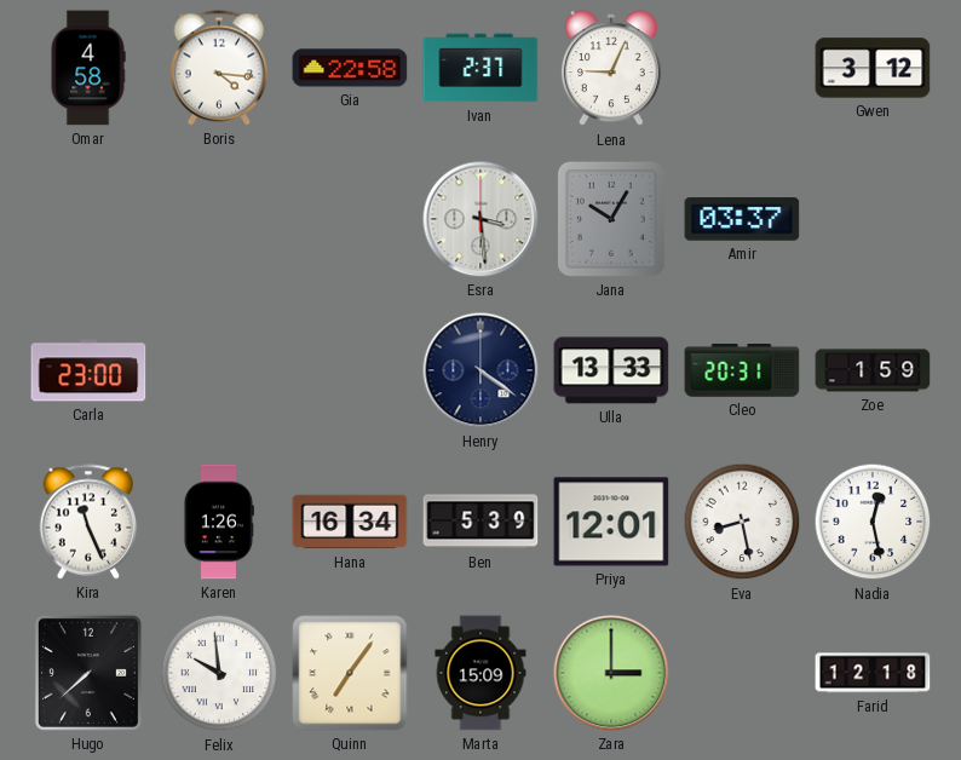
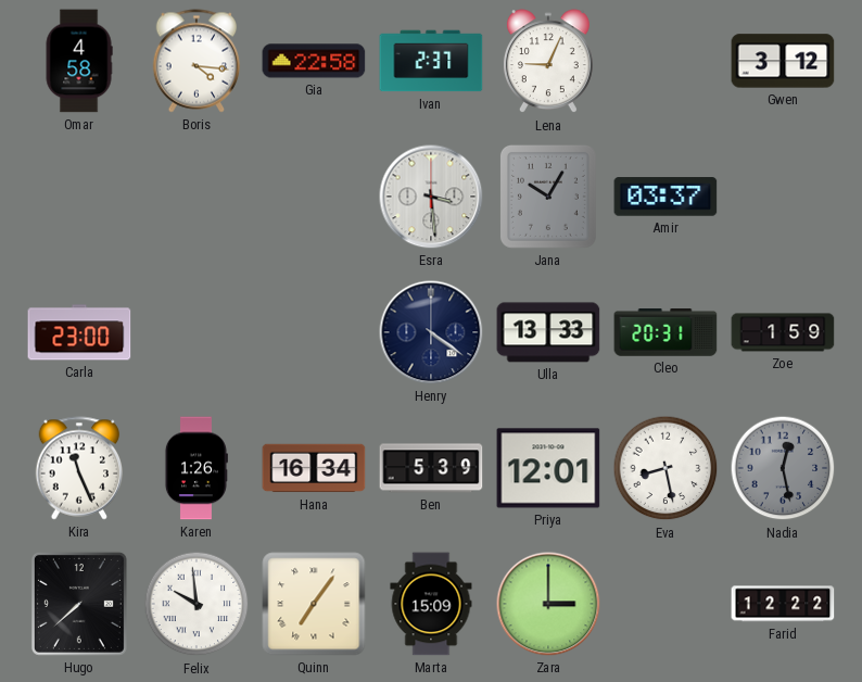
Nadia dial: white -> grey (783, 468)
Farid: 12:18 -> 12:22 (783, 604)
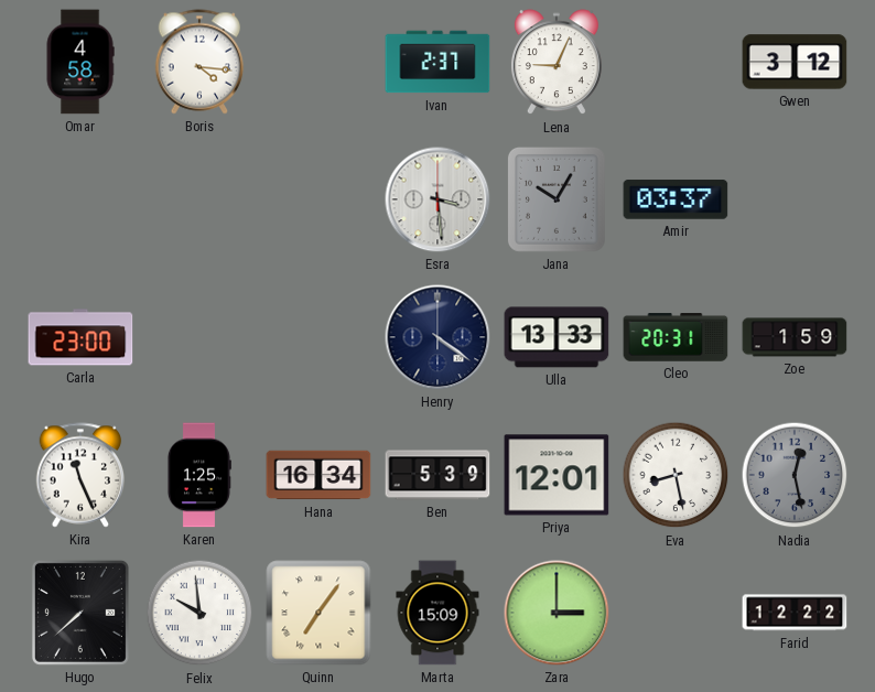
Gia: 22:58 -> none (314, 61)
Karen: 1:26 -> 1:25 (198, 475)
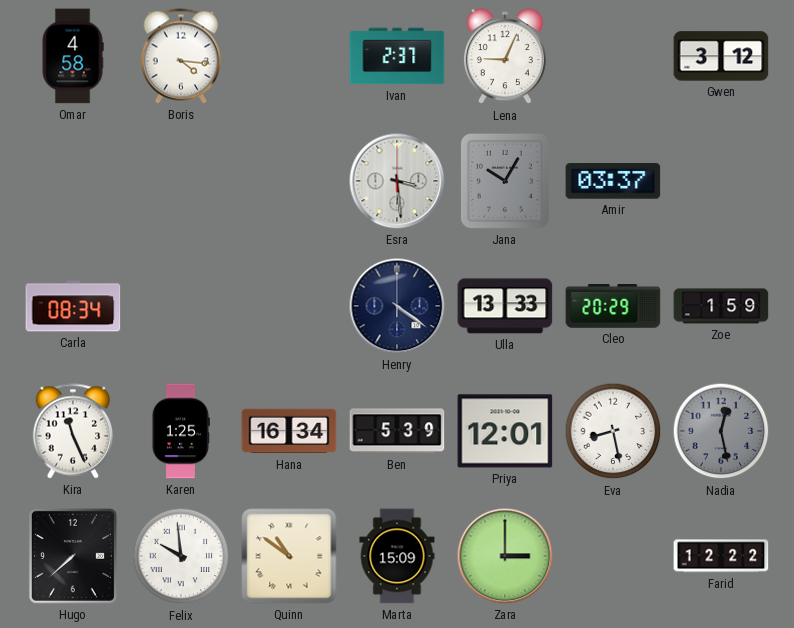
Carla: 23:00 -> 08:34 (73, 306)
Cleo: 20:31 -> 20:29 (613, 306)
Quinn: 7:06 -> 10:51 (289, 556)
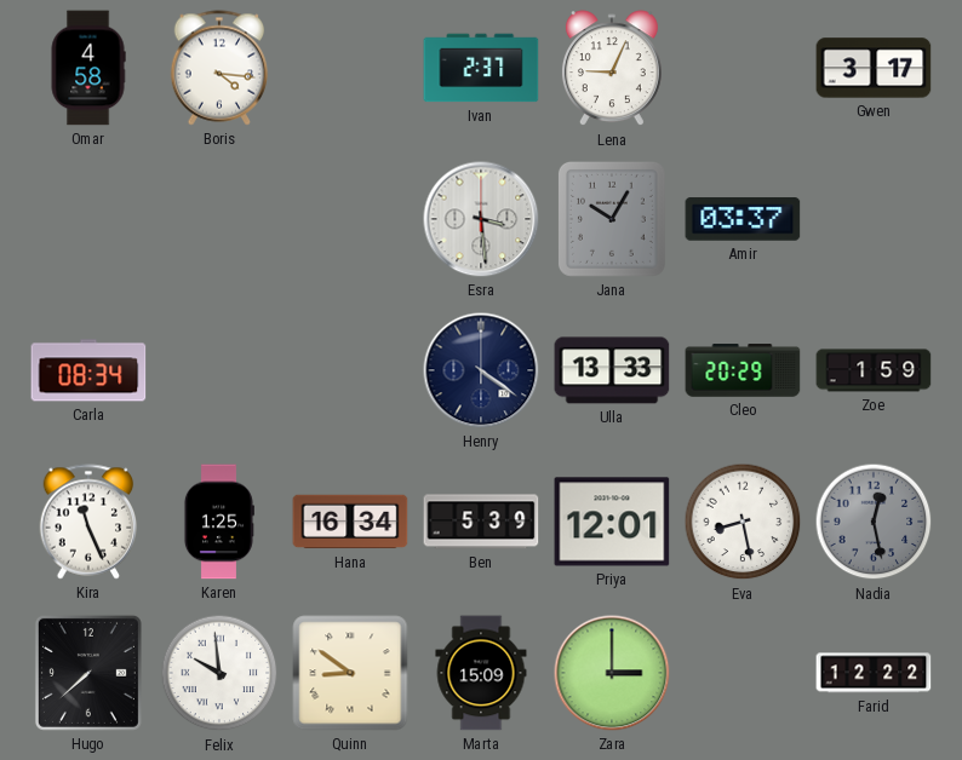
Gwen: 3:12 -> 3:17 (874, 68)
Quinn: 10:51 -> 8:51 (350, 673)
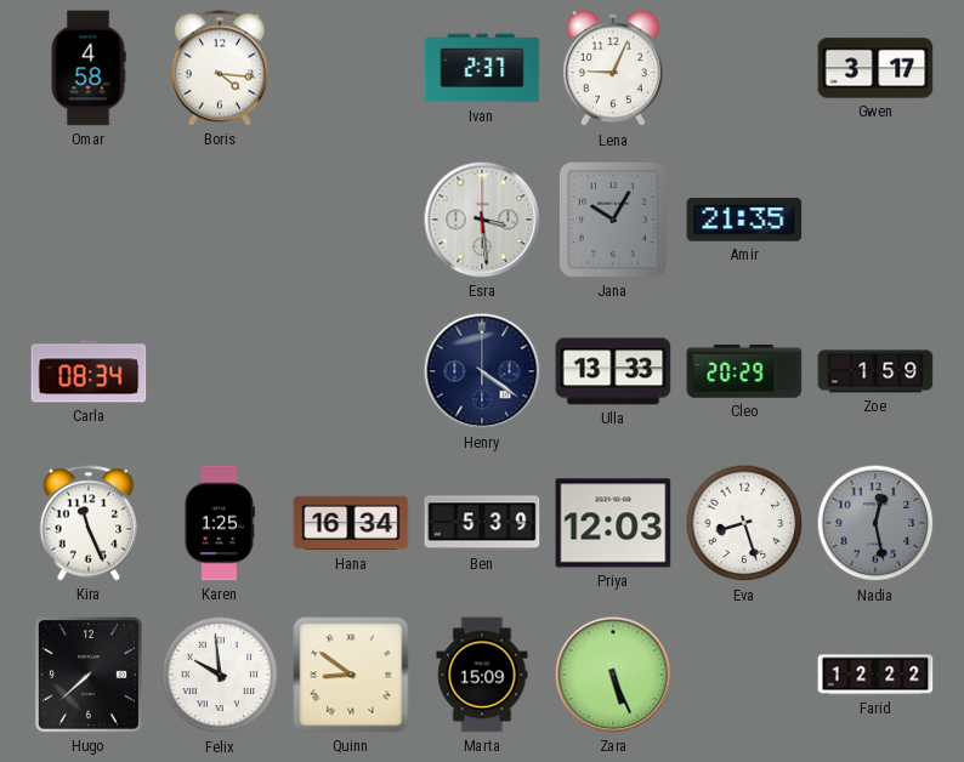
Amir: 03:37 -> 21:35 (744, 220)
Priya: 12:01 -> 12:03 (613, 523)
Eva: 8:28 -> 8:27 (744, 523)
Zara: 3:00 -> 5:26 (613, 675)
